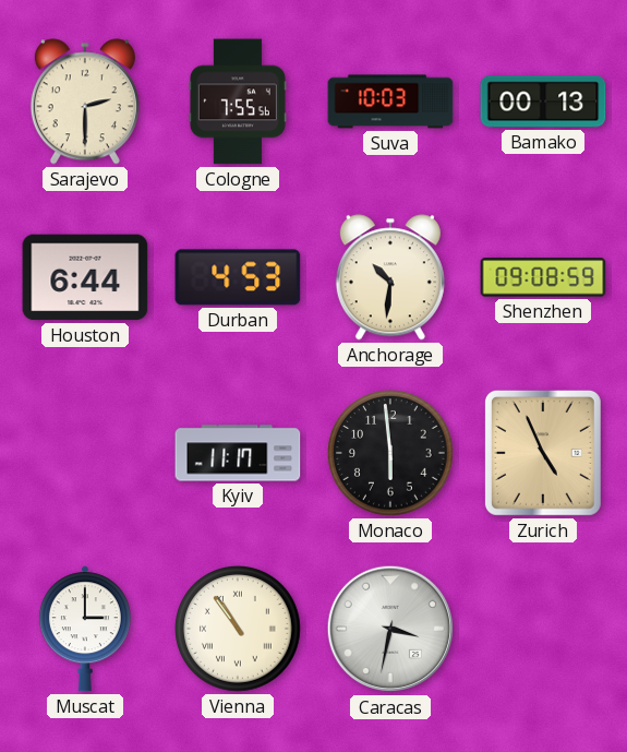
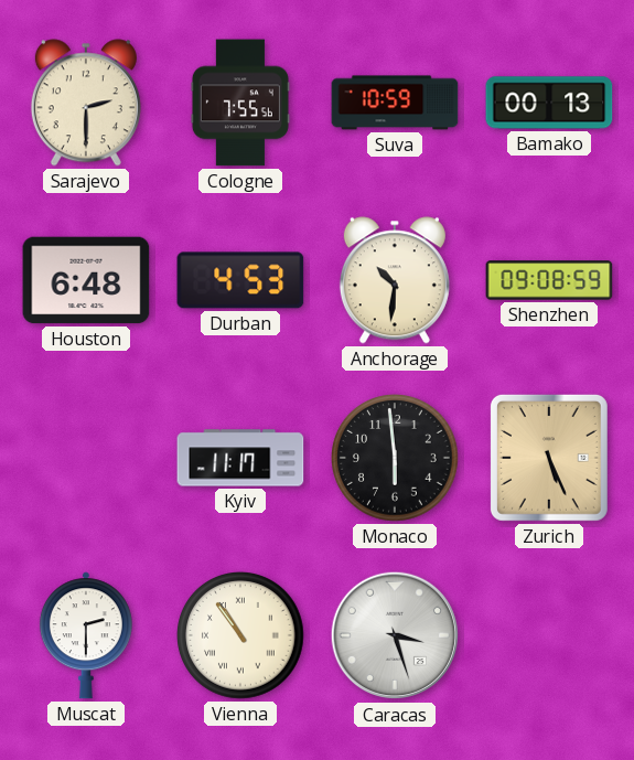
Suva: 10:03 -> 10:59 (395, 103)
Houston: 6:44 -> 6:48 (86, 280)
Zurich: 4:56 -> 5:26 (549, 458)
Muscat: 3:00 -> 2:30 (86, 635)
Caracas: 3:32 -> 3:27 (395, 635)
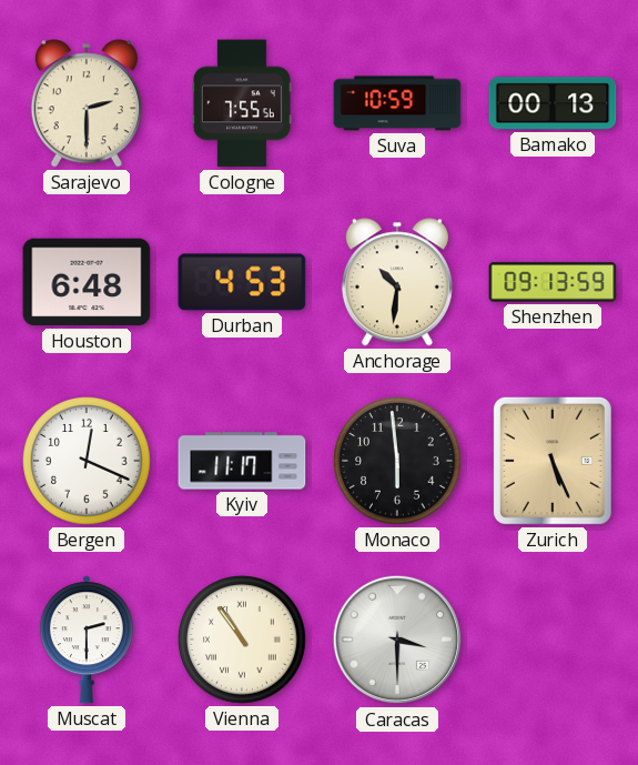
Shenzhen: 09:08 -> 09:13 (553, 282)
Bergen: none -> 12:19 (88, 462)
Caracas: 3:27 -> 3:30 (397, 640)
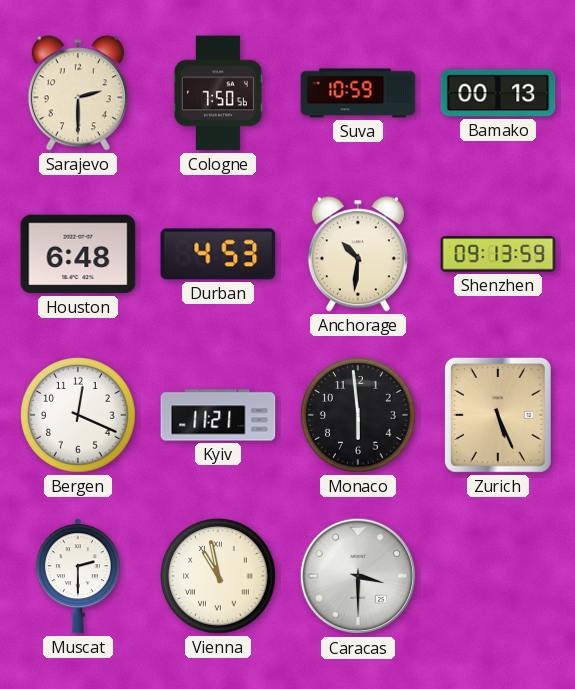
Cologne: 7:55 -> 7:50 (218, 93)
Kyiv: 11:17 -> 11:21 (218, 415)
Vienna: 10:54 -> 10:58 (219, 577)
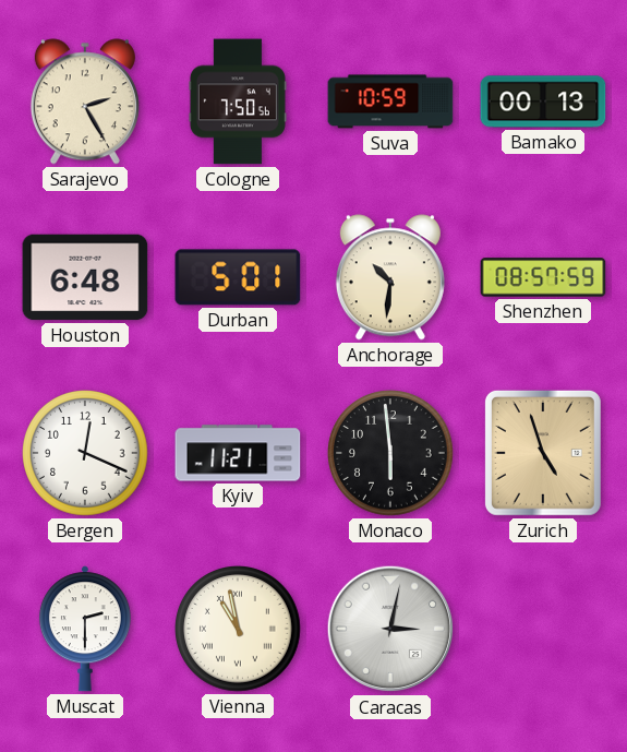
Sarajevo: 2:30 -> 2:25 (85, 102)
Durban: 4:53 -> 5:01 (238, 277)
Shenzhen: 09:13 -> 08:57 (543, 277)
Zurich: 5:26 -> 4:57 (543, 453)
Caracas: 3:30 -> 3:02 (390, 629)
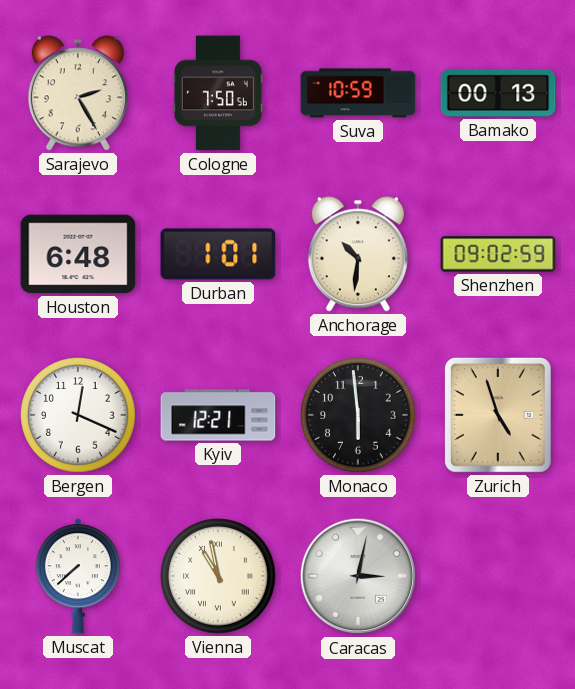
Durban: 5:01 -> 1:01 (218, 254)
Shenzhen: 08:57 -> 09:02 (498, 254)
Kyiv: 11:21 -> 12:21 (218, 415)
Muscat: 2:30 -> 7:38 (78, 576)
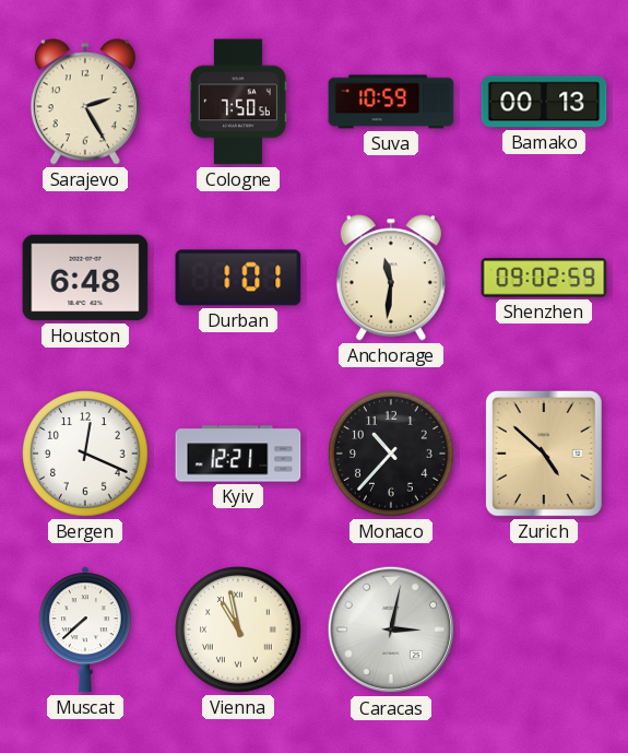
Anchorage: 10:31 -> 11:31 (391, 278)
Monaco: 5:59 -> 10:37 (392, 455)
Zurich: 4:57 -> 4:52 (544, 454)
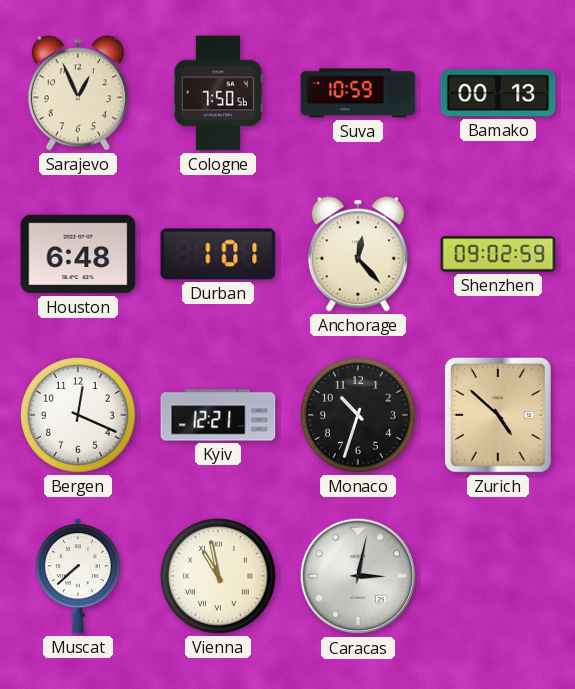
Sarajevo: 2:25 -> 12:56 (78, 93)
Anchorage: 11:31 -> 12:23 (358, 254)
Monaco: 10:37 -> 10:33 (359, 416)
